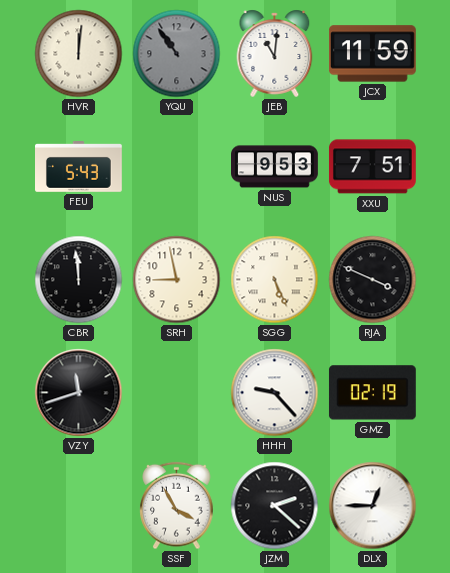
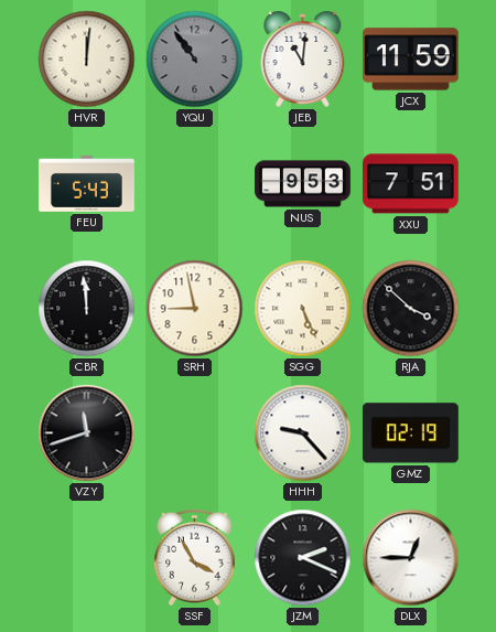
RJA: 3:49 -> 3:52 (411, 309)
JZM: 2:22 -> 2:19 (303, 558)
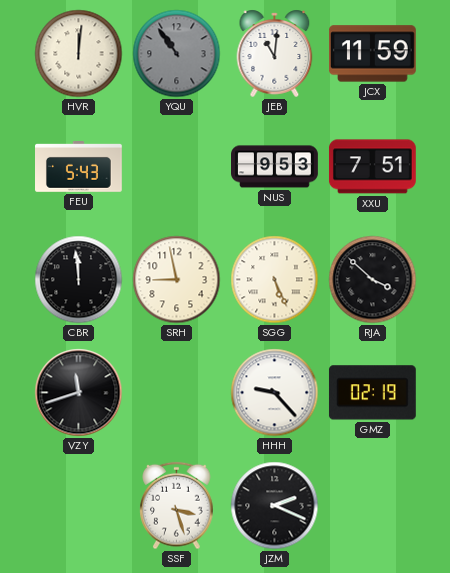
SSF: 3:55 -> 3:27 (177, 506)
DLX: 12:45 -> none (411, 558)
